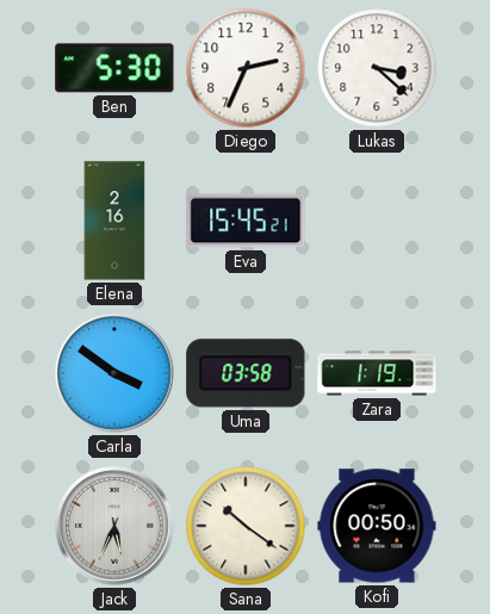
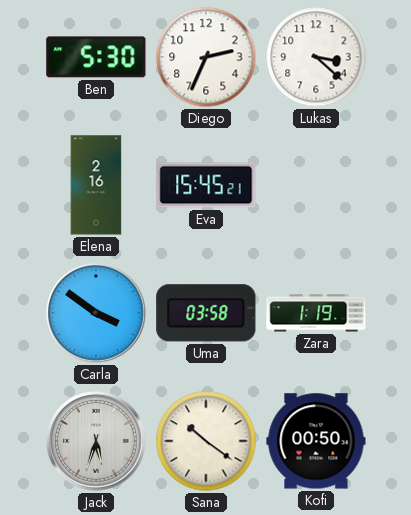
Jack: 5:34 -> 5:33 (96, 441)
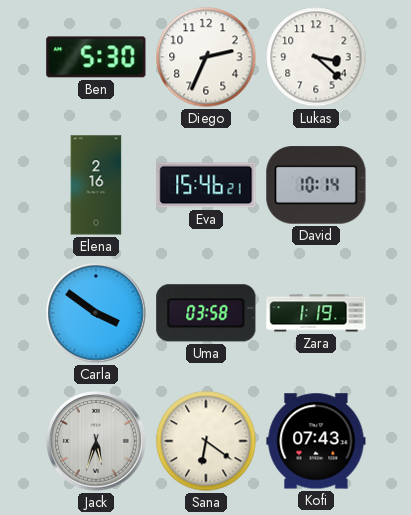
Eva: 15:45 -> 15:46 (206, 185)
David: none -> 10:14 (316, 185)
Sana: 10:21 -> 6:21 (206, 441)
Kofi: 00:50 -> 07:43 (316, 441)
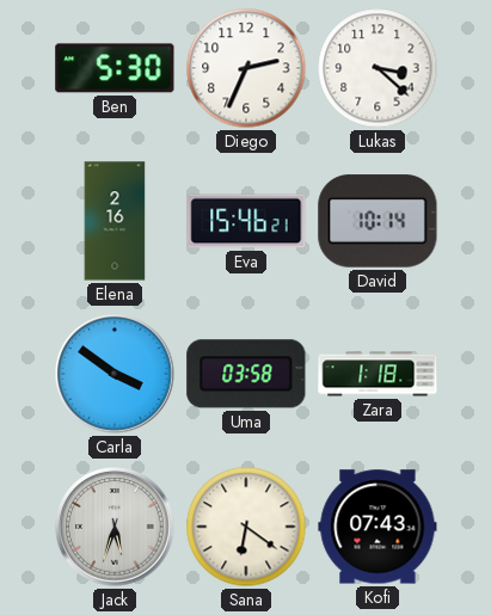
Zara: 1:19 -> 1:18 (378, 374)
